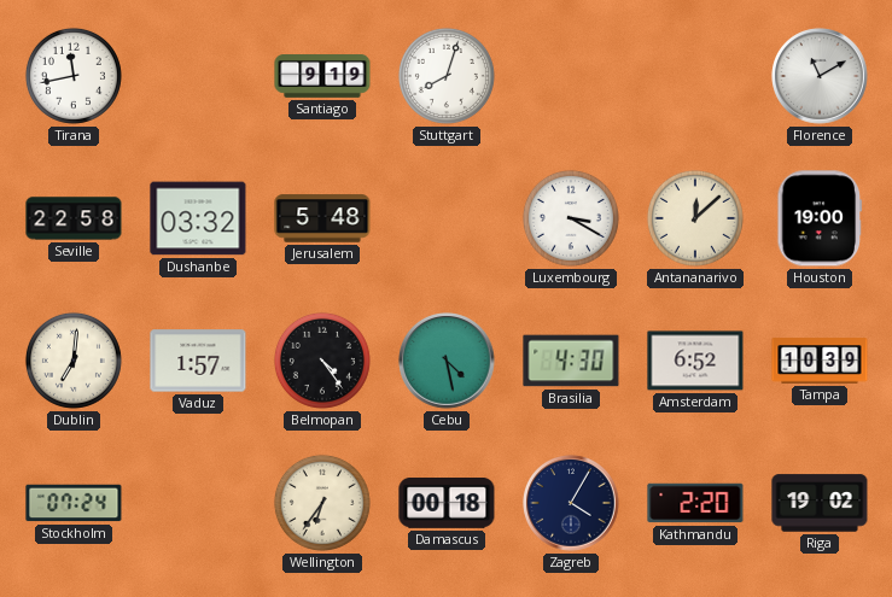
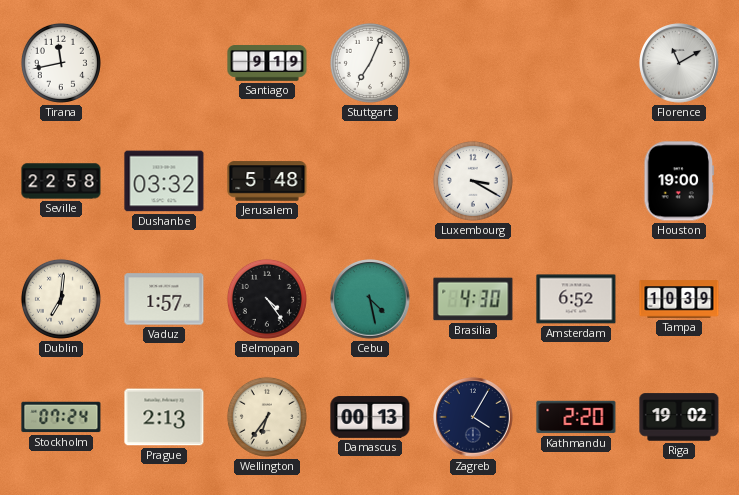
Stuttgart: 8:03 -> 7:04 (370, 63)
Antananarivo: 12:08 -> none (695, 218)
Prague: none -> 2:13 (164, 417)
Damascus: 00:18 -> 00:13 (370, 418)
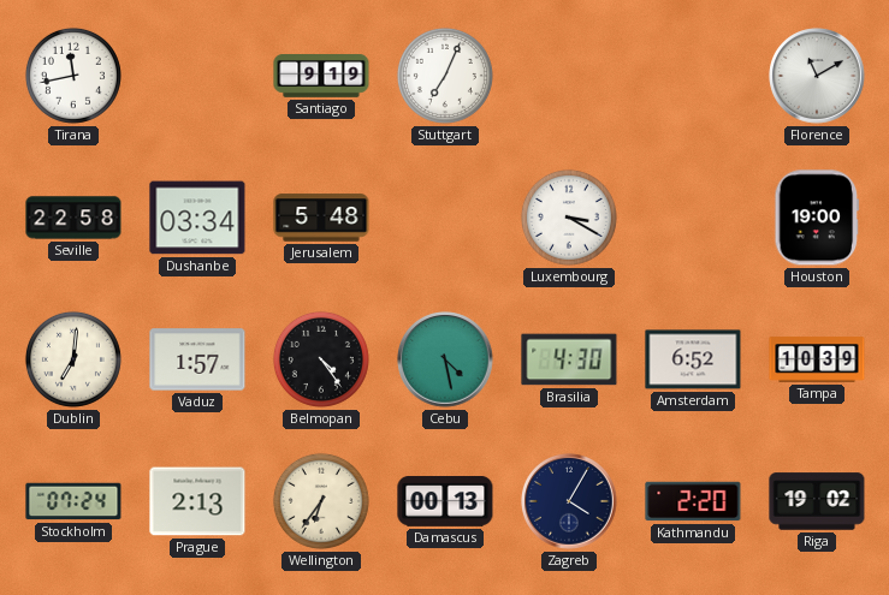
Dushanbe: 03:32 -> 03:34 (197, 218)
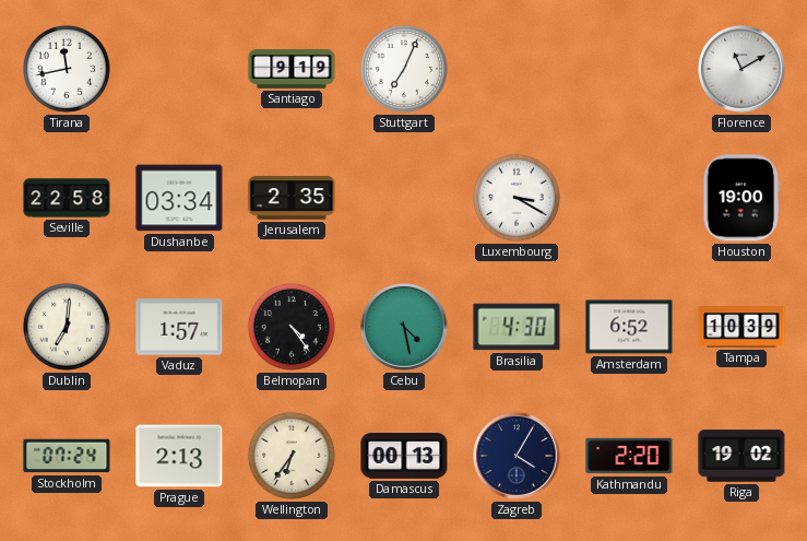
Jerusalem: 5:48 -> 2:35 (292, 198)
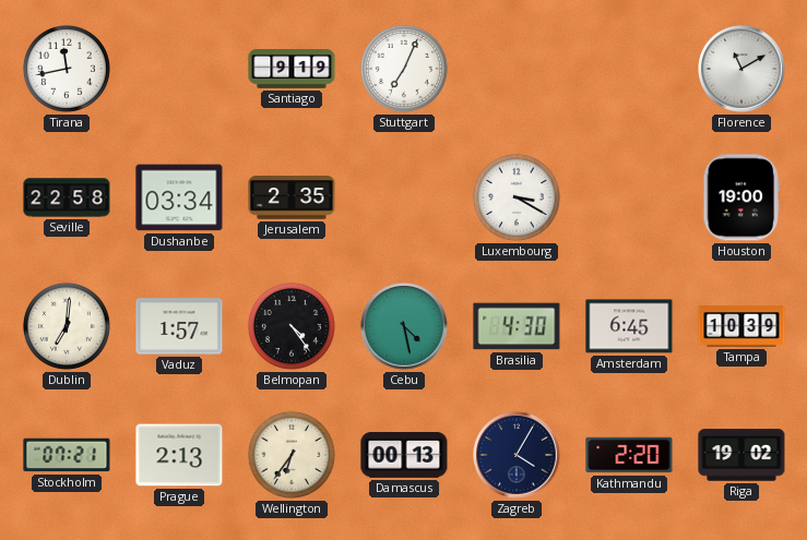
Amsterdam: 6:52 -> 6:45 (629, 326)
Stockholm: 07:24 -> 07:21 (67, 455)
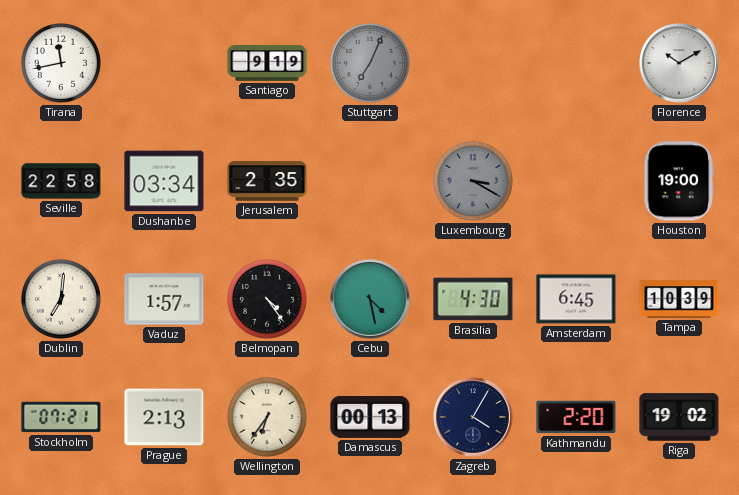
Stuttgart dial: white -> grey (370, 63)
Florence: 11:10 -> 10:10 (679, 63)
Luxembourg dial: white -> grey (473, 181)
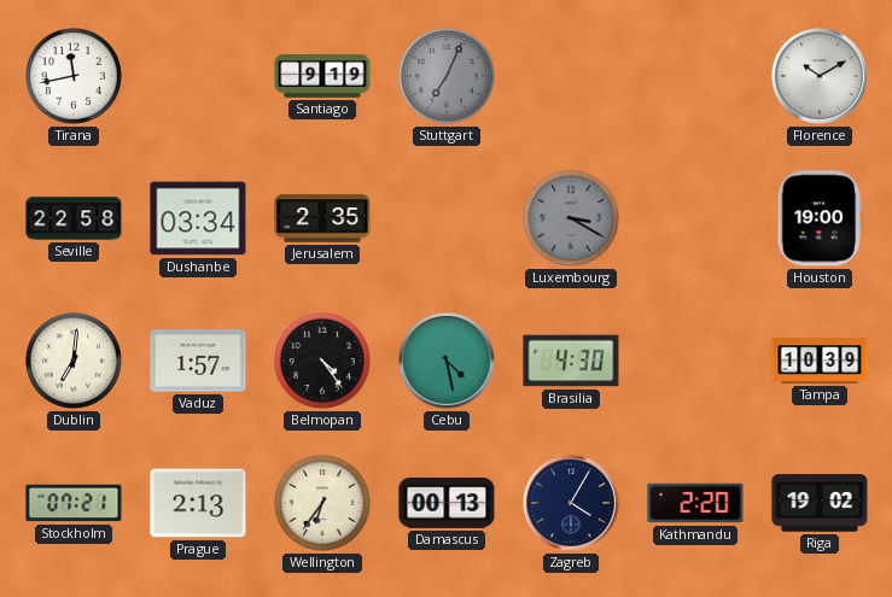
Amsterdam: 6:45 -> none (576, 299)
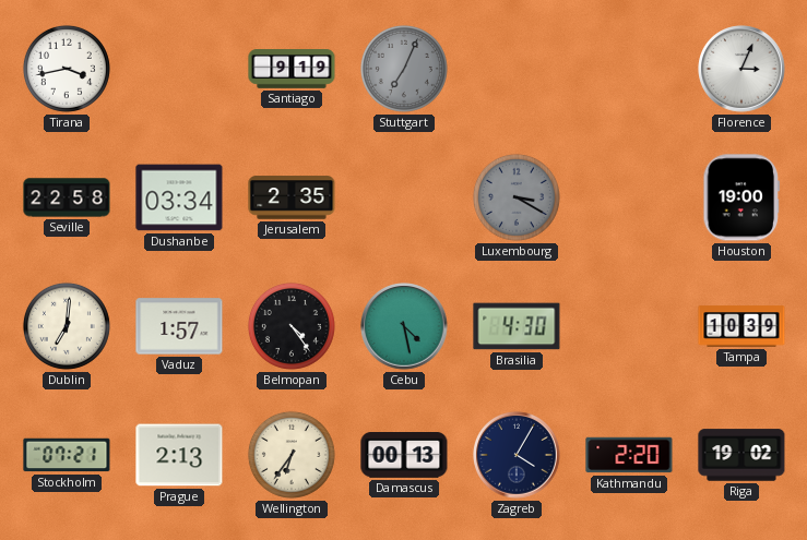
Tirana: 11:43 -> 3:43 (67, 69)
Florence: 10:10 -> 3:04 (741, 69)
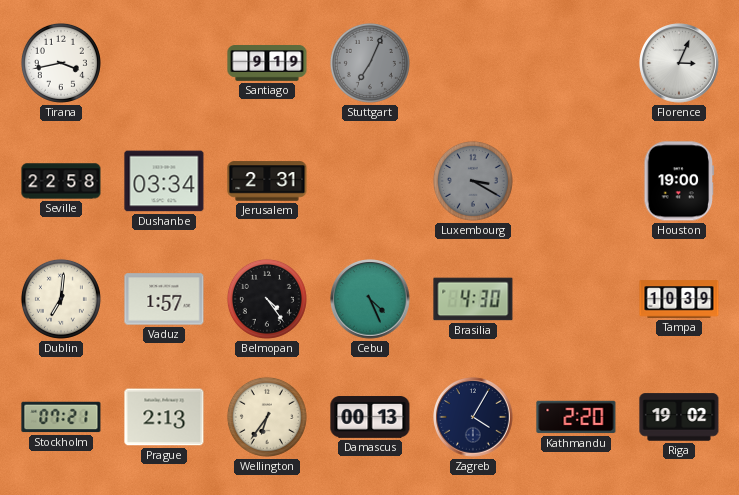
Jerusalem: 2:35 -> 2:31 (267, 181)
Cebu: 4:28 -> 4:26 (370, 299)
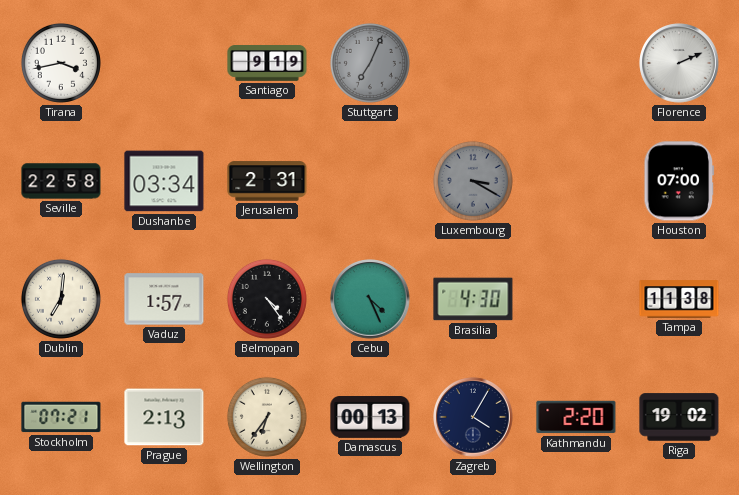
Florence: 3:04 -> 2:11 (679, 63)
Houston: 19:00 -> 07:00 (679, 181)
Tampa: 10:39 -> 11:38 (679, 299)
